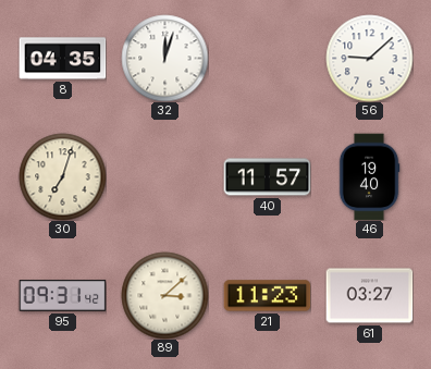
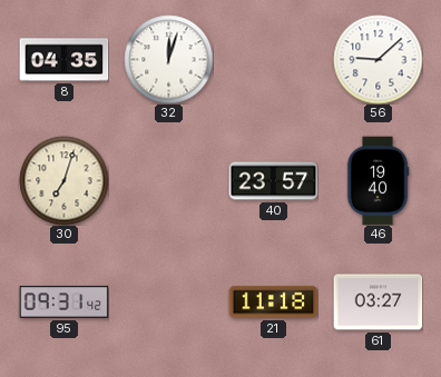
40: 11:57 -> 23:57 (273, 181)
89: 3:08 -> none (164, 295)
21: 11:23 -> 11:18 (273, 302)
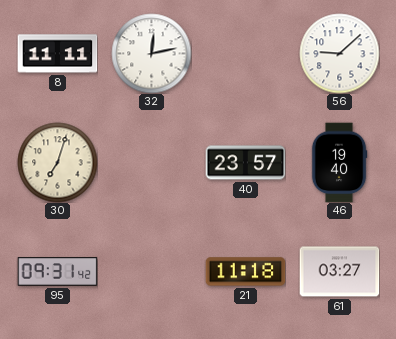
8: 04:35 -> 11:11 (57, 54)
32: 12:03 -> 12:13 (151, 53)
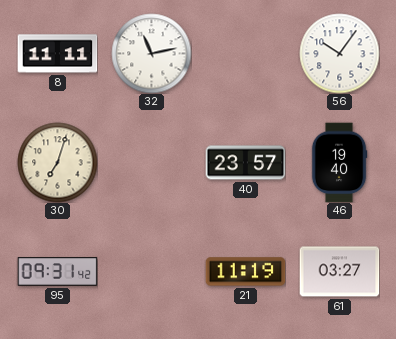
32: 12:13 -> 11:13 (151, 53)
56: 9:08 -> 10:06 (339, 53)
21: 11:18 -> 11:19 (245, 272)
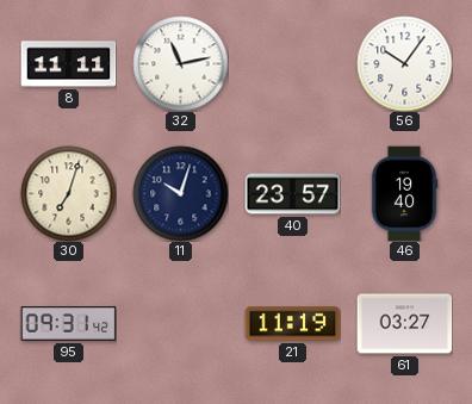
11: none -> 10:03 (180, 193)
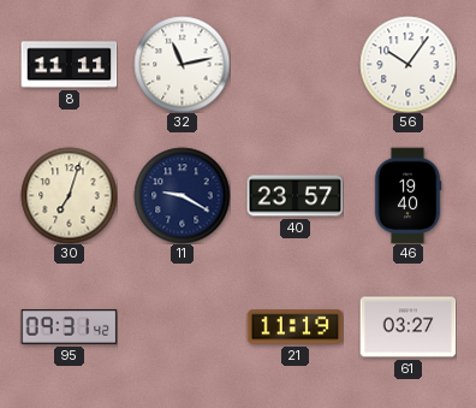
11: 10:03 -> 9:20 (182, 195)
